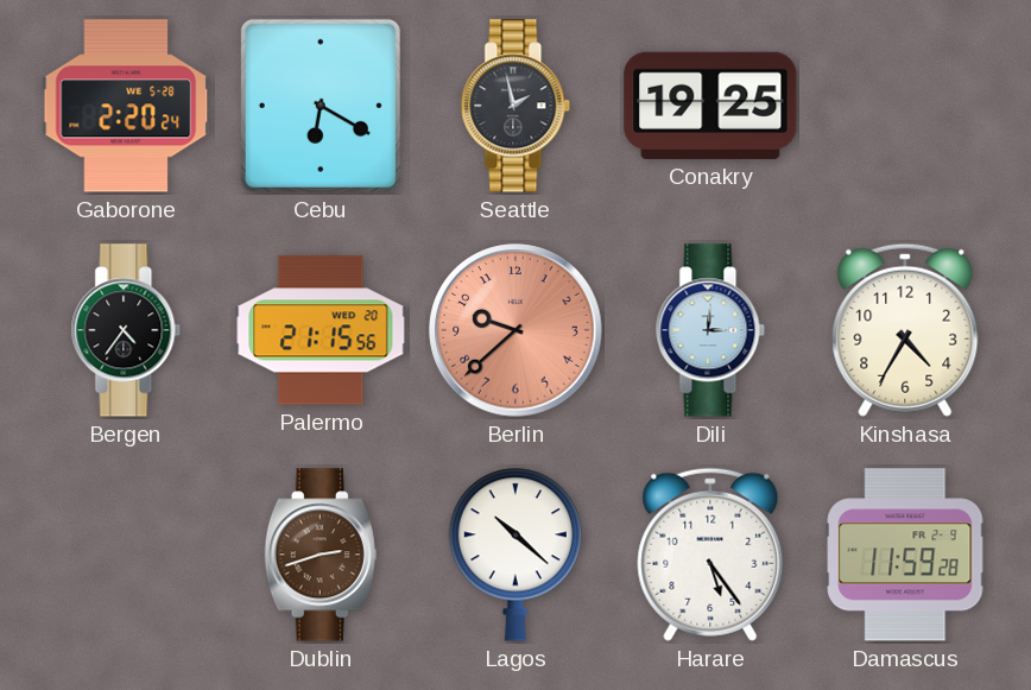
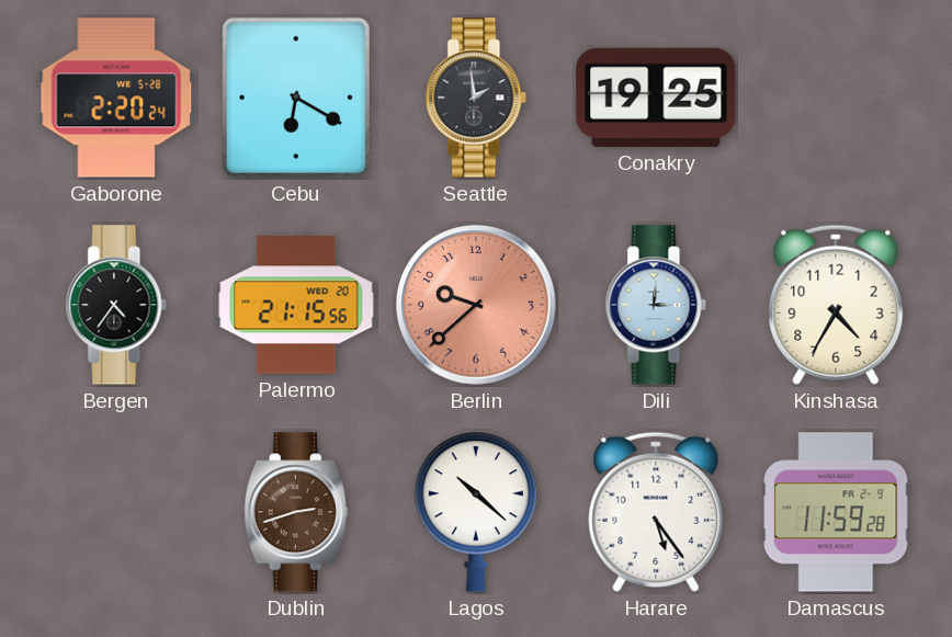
Seattle: 1:58 -> 1:59 (476, 98)
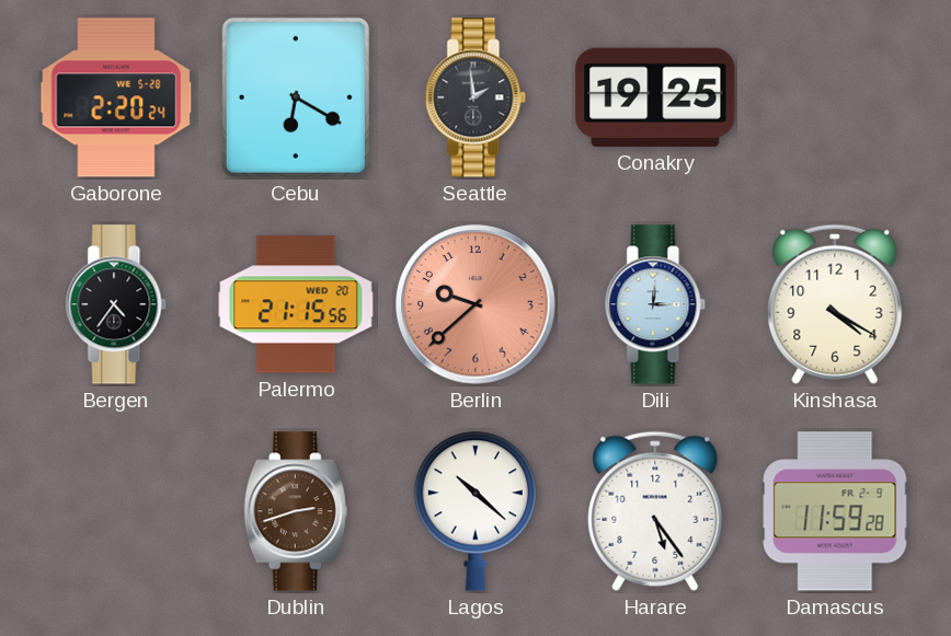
Kinshasa: 4:35 -> 4:20 (835, 304)
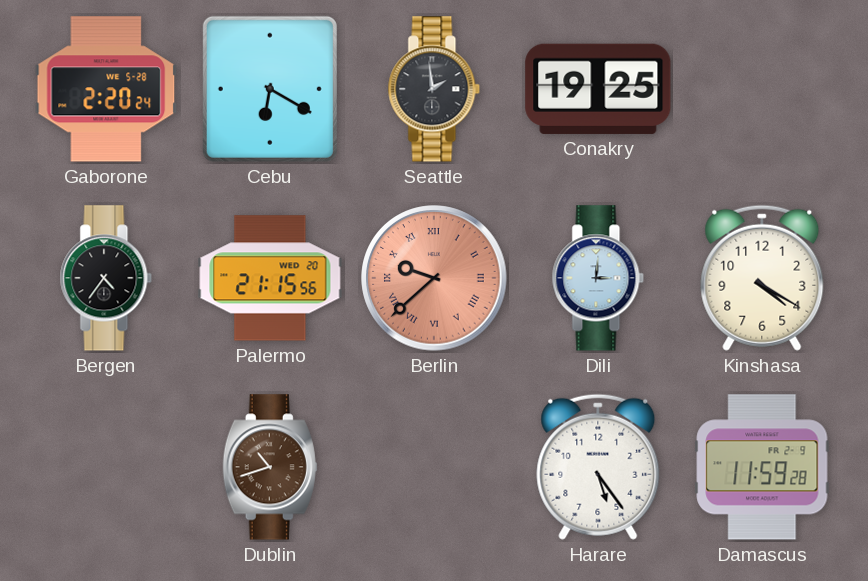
Berlin numerals: Arabic -> Roman (434, 278)
Dublin: 2:42 -> 10:42 (270, 467)
Lagos: 10:22 -> none (475, 511)
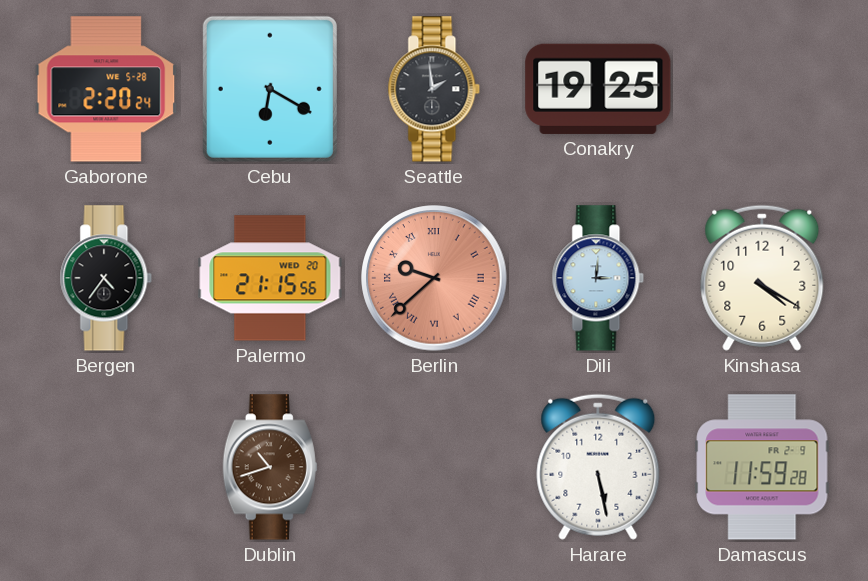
Harare: 5:24 -> 5:28 (598, 467)
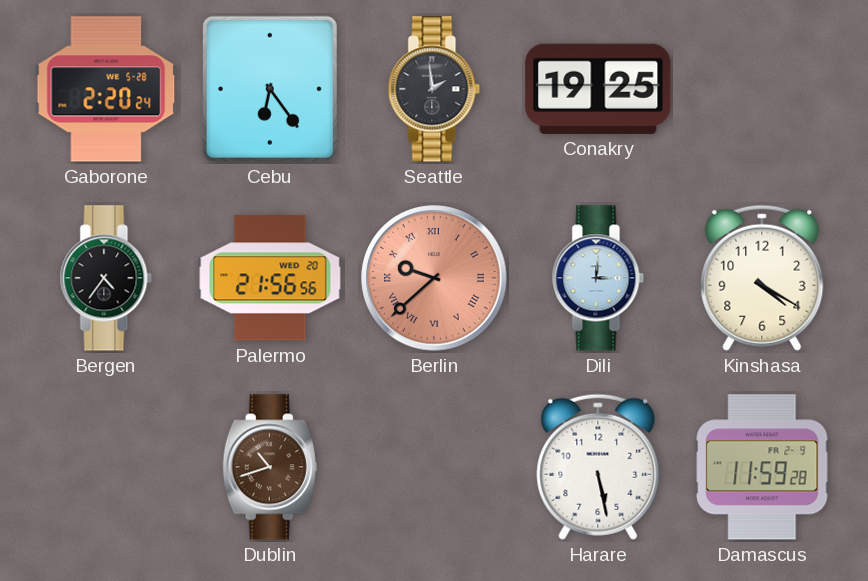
Cebu: 6:20 -> 6:24 (270, 89)
Palermo: 21:15 -> 21:56 (270, 278)
